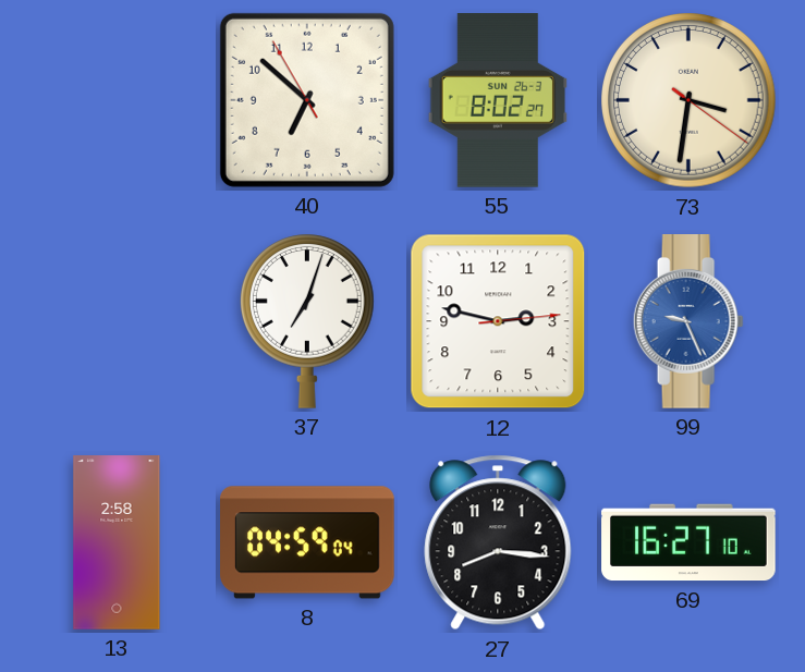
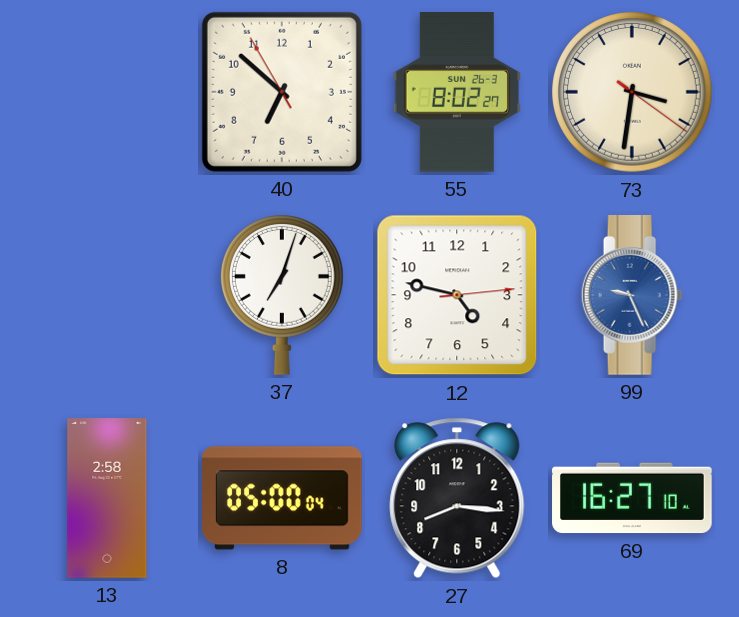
12: 2:47 -> 4:47 (457, 295)
8: 04:59 -> 05:00 (283, 498)
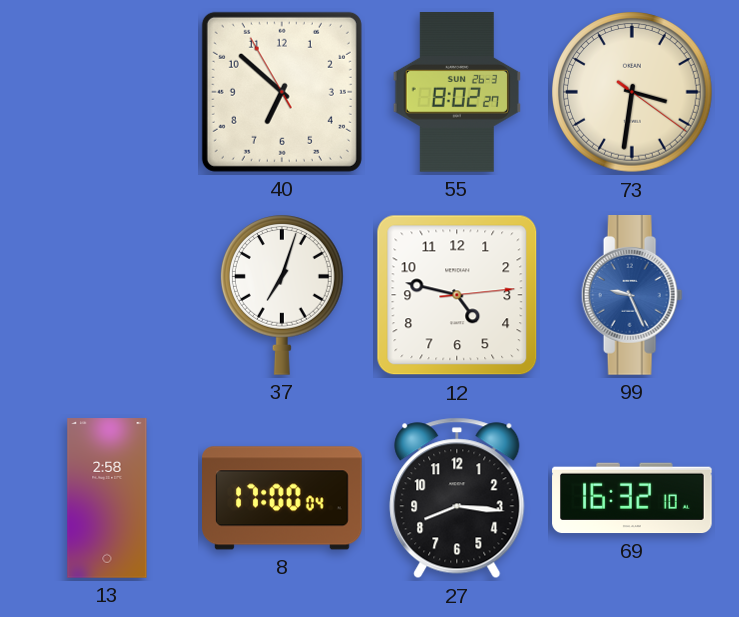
8: 05:00 -> 17:00 (283, 498)
69: 16:27 -> 16:32 (632, 498)
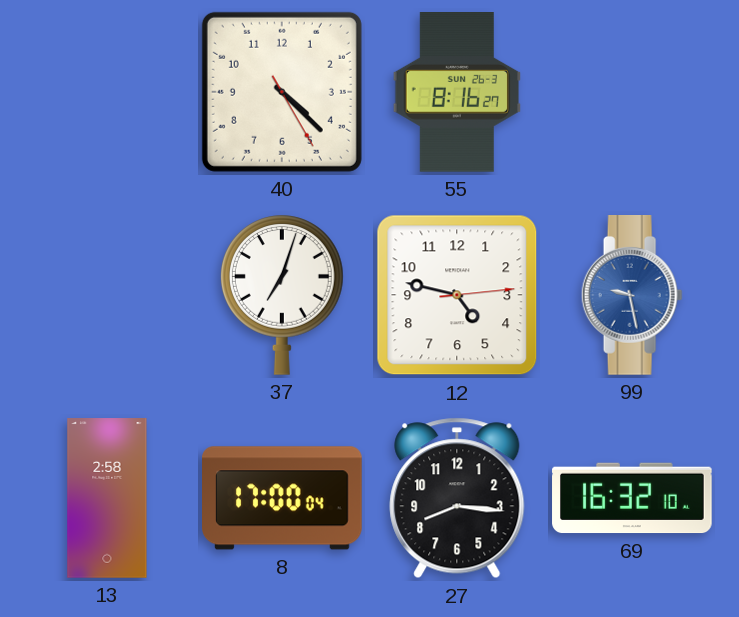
40: 6:51 -> 4:22 (282, 92)
55: 8:02 -> 8:16 (456, 93)
73: 3:31 -> none (632, 92)
99: 9:26 -> 9:28 (632, 296)
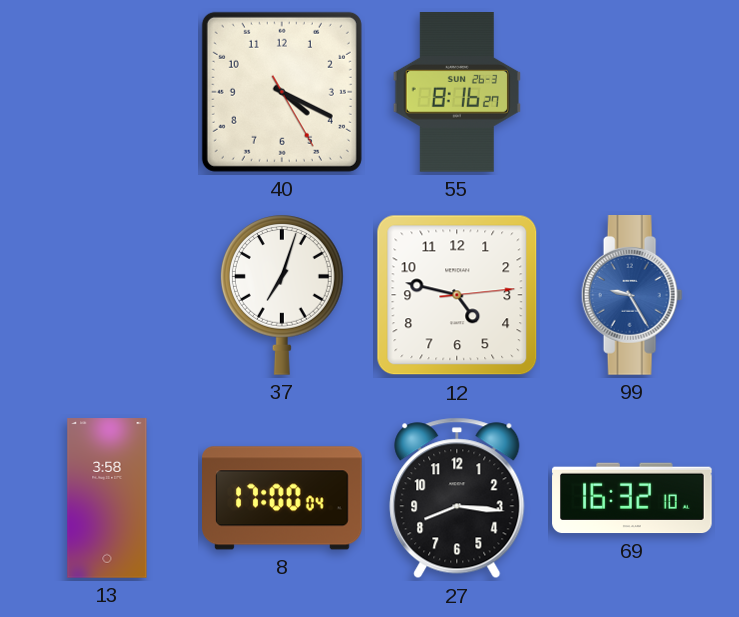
40: 4:22 -> 4:19 (282, 92)
99: 9:28 -> 9:25 (632, 296)
13: 2:58 -> 3:58 (107, 498)
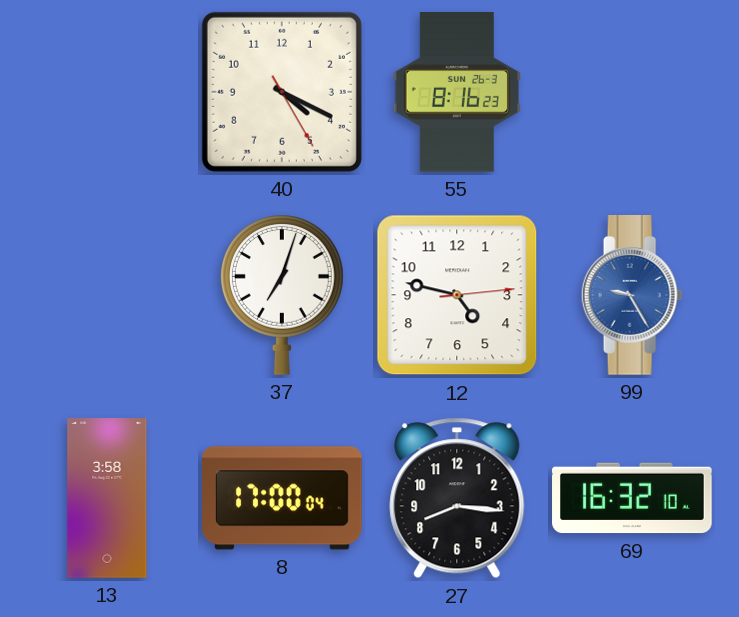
55: 8:16:27 -> 8:16:23 (456, 93)
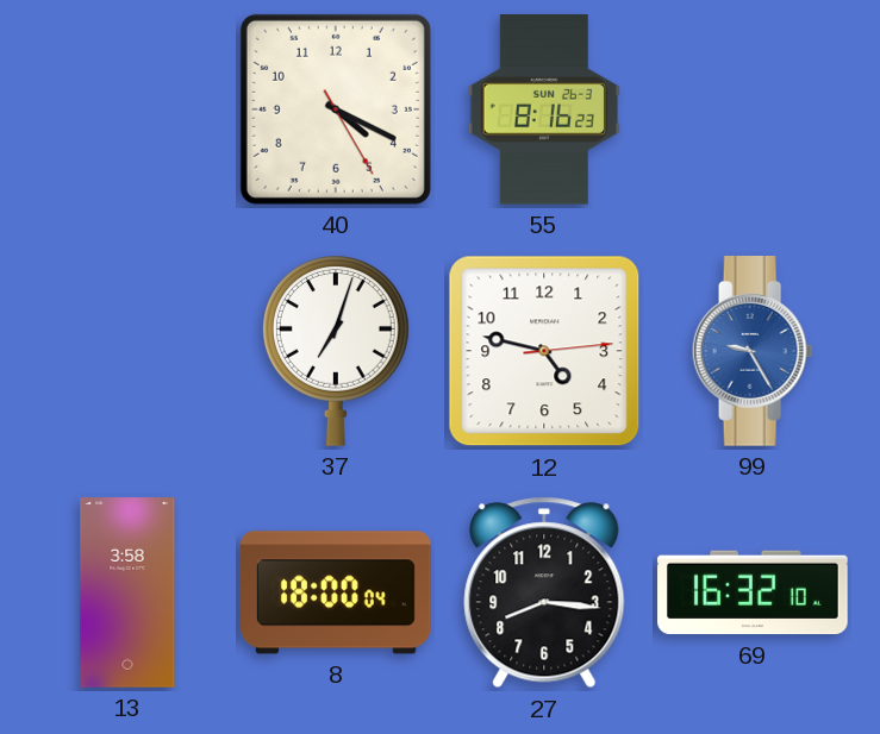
8: 17:00 -> 18:00 (337, 592)
